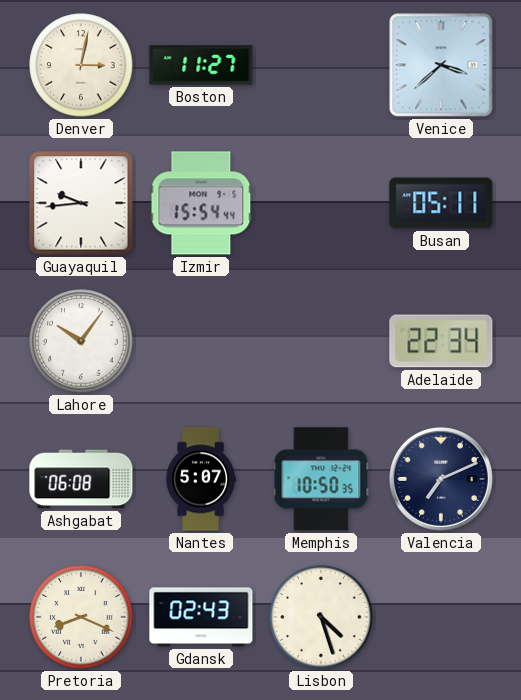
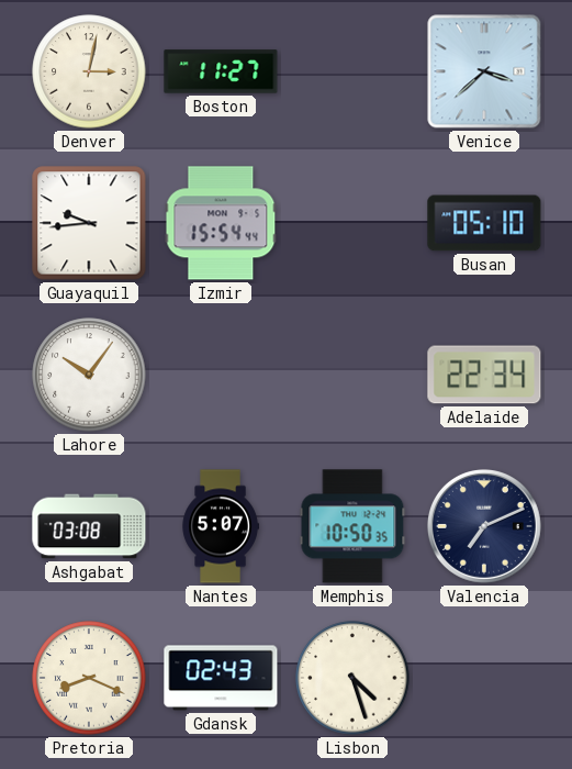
Busan: 05:11 -> 05:10 (484, 223)
Ashgabat: 06:08 -> 03:08 (89, 526)
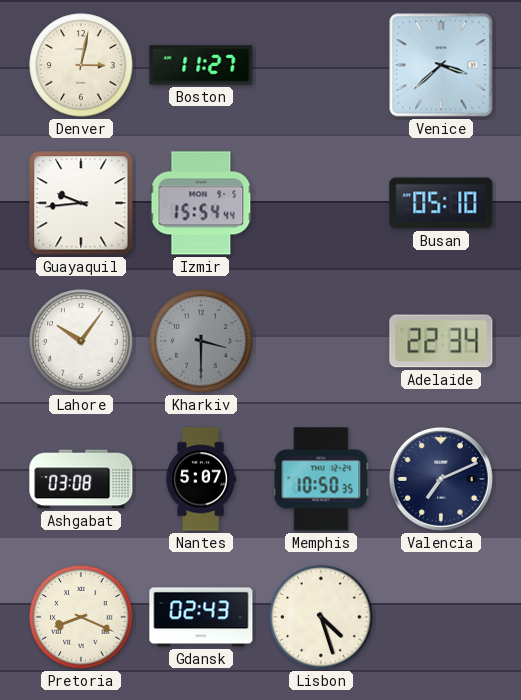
Kharkiv: none -> 3:30 (201, 341)
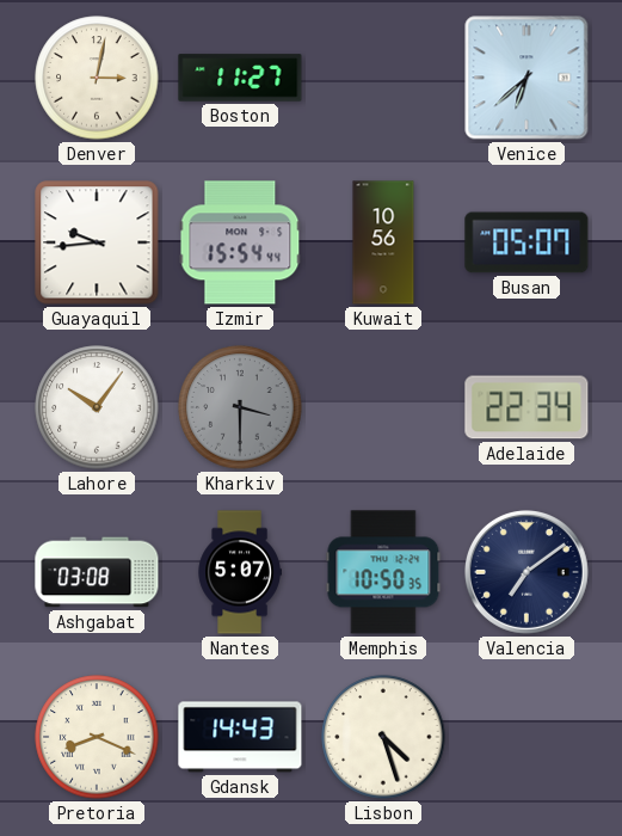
Venice: 3:38 -> 6:38 (526, 78)
Kuwait: none -> 10:56 (383, 242)
Busan: 05:10 -> 05:07 (526, 242)
Valencia: 7:11 -> 7:09 (526, 572)
Gdansk: 02:43 -> 14:43 (240, 737)
